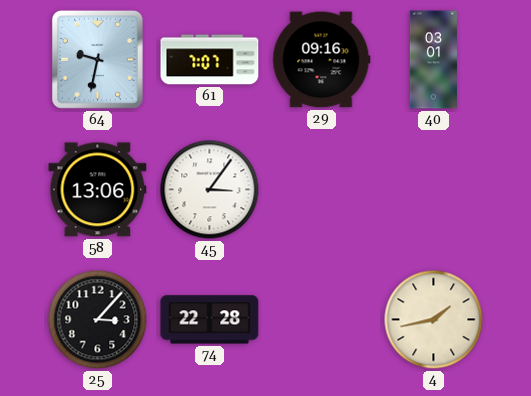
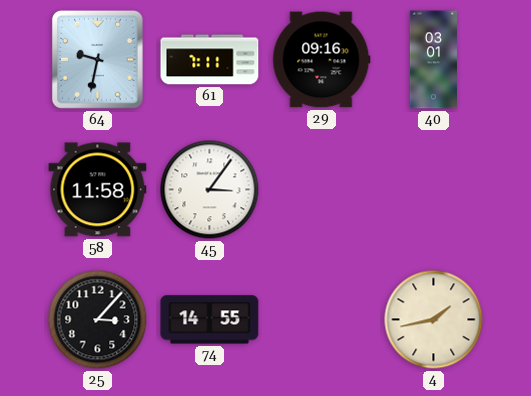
61: 7:07 -> 7:11 (210, 60)
58: 13:06 -> 11:58 (98, 190)
74: 22:28 -> 14:55 (210, 320)
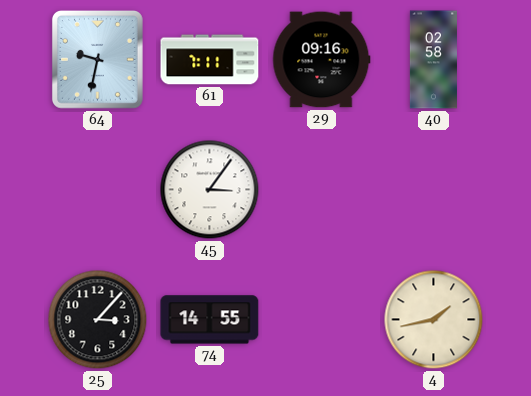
40: 03:01 -> 02:58 (433, 60)
58: 11:58 -> none (98, 190)
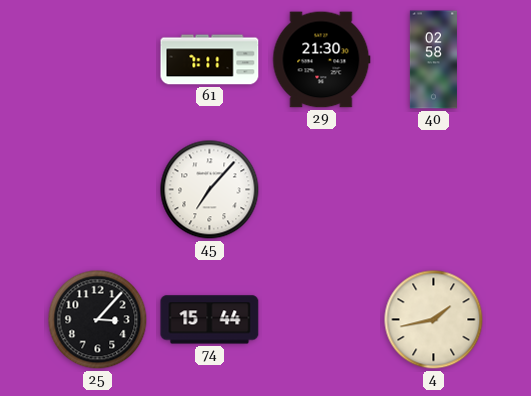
64: 9:32 -> none (97, 60)
29: 09:16 -> 21:30 (322, 60)
45: 3:06 -> 7:07 (210, 190)
74: 14:55 -> 15:44 (210, 320)
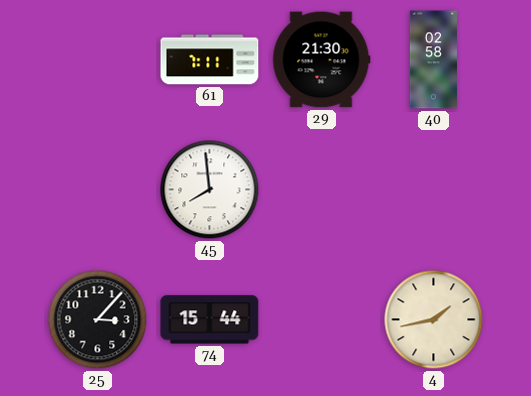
45: 7:07 -> 7:59 (210, 190)
